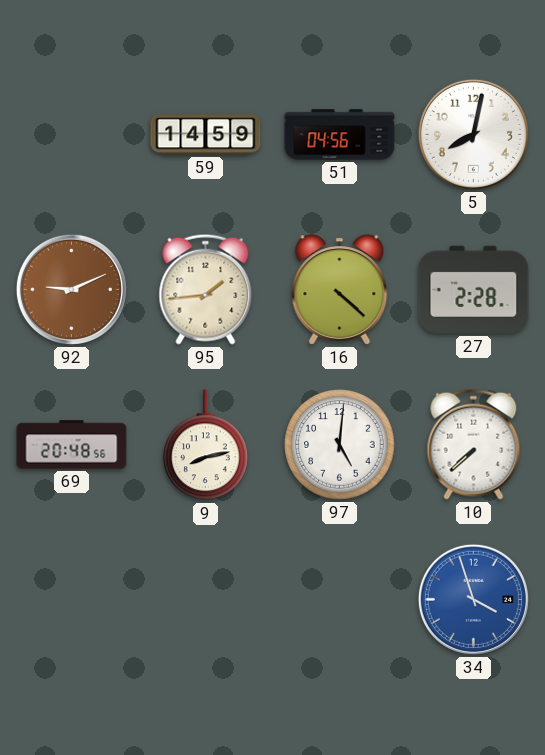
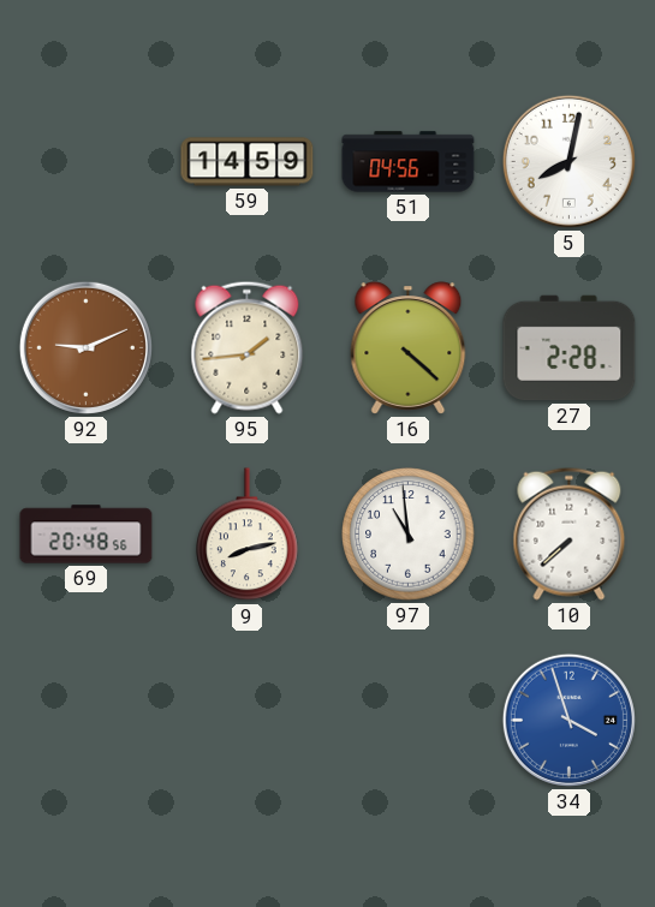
97: 5:01 -> 10:59 (409, 535)
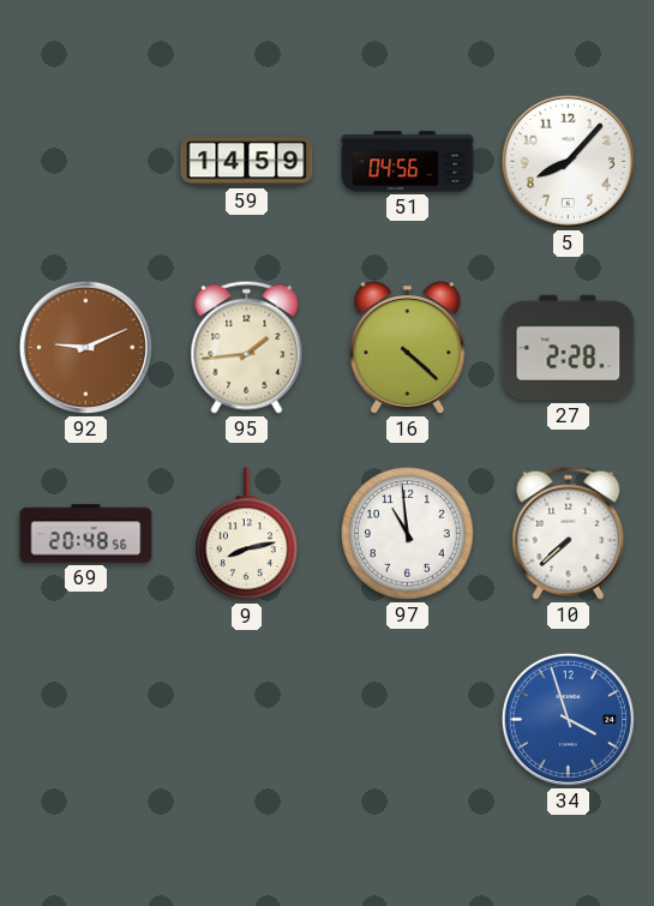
5: 8:02 -> 8:07 (568, 161)
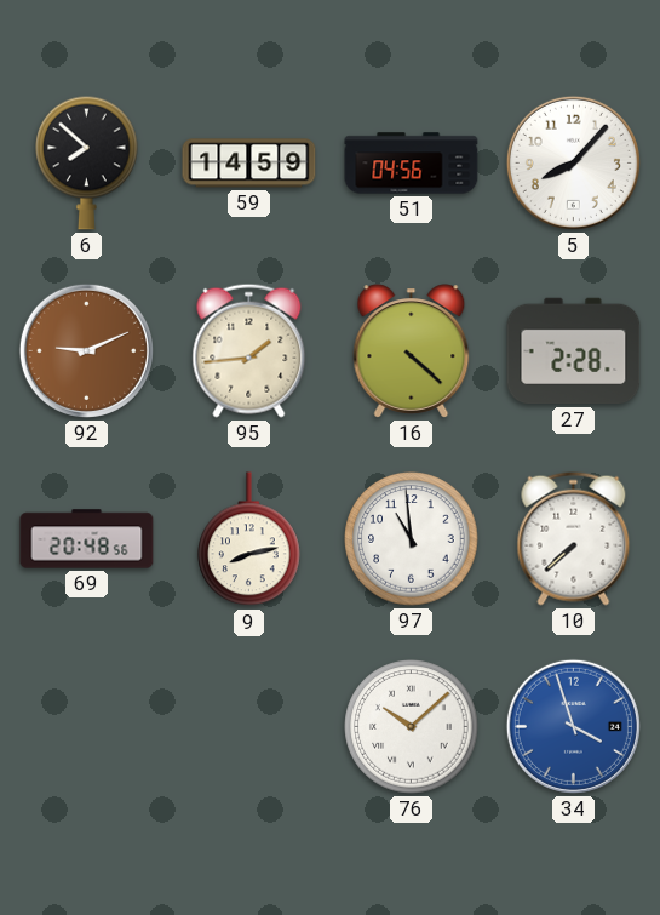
6: none -> 7:52 (87, 162)
76: none -> 10:08 (412, 727)
